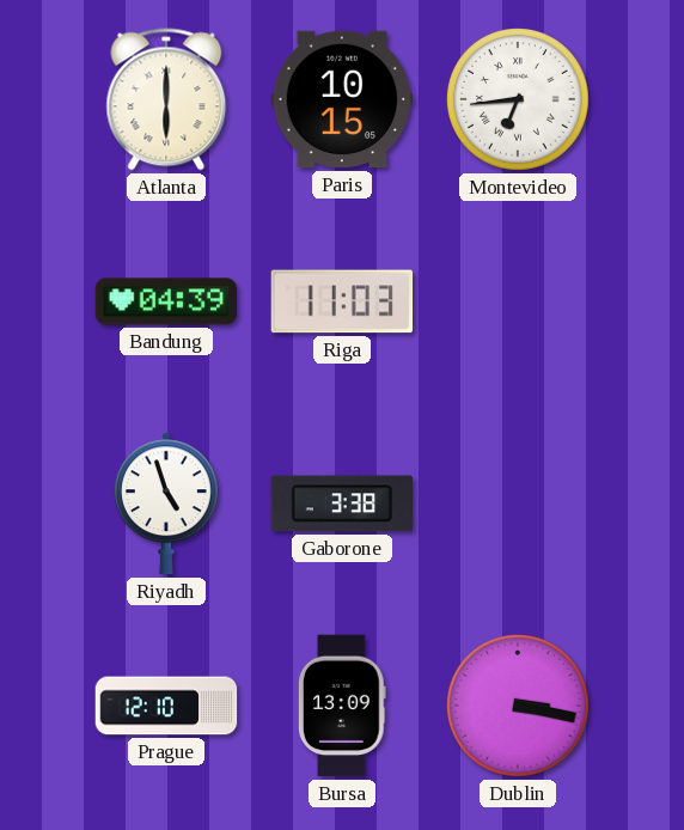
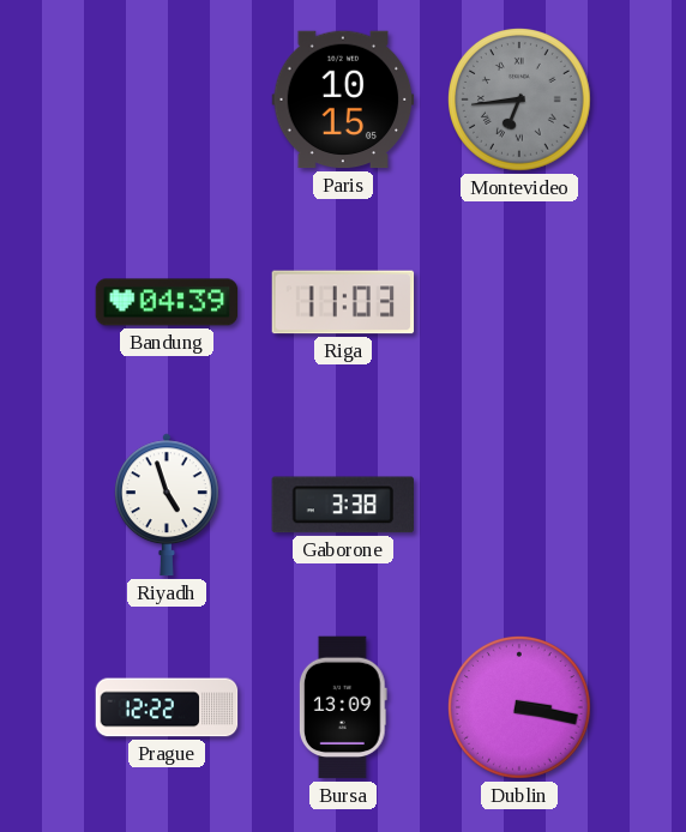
Atlanta: 6:00 -> none (166, 99)
Montevideo dial: white -> grey (520, 101)
Prague: 12:10 -> 12:22 (167, 707)
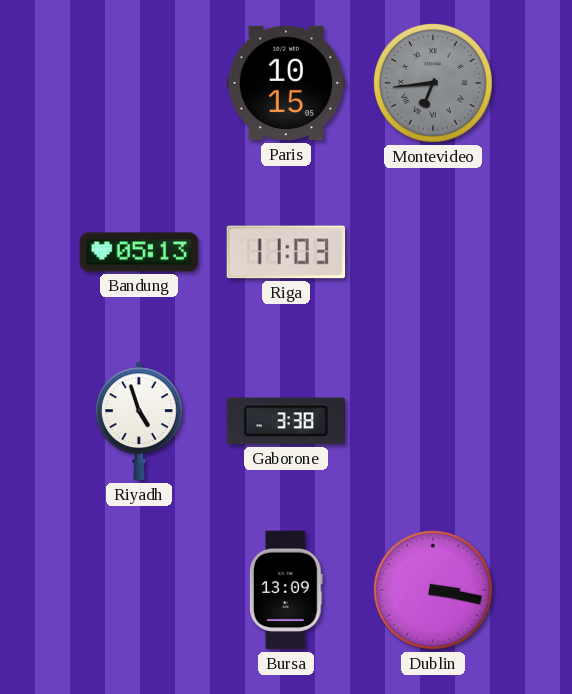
Bandung: 04:39 -> 05:13 (139, 252)
Prague: 12:22 -> none (167, 707)
